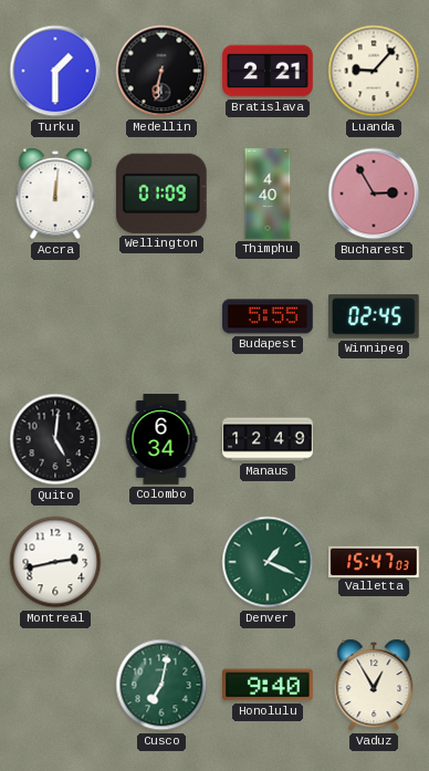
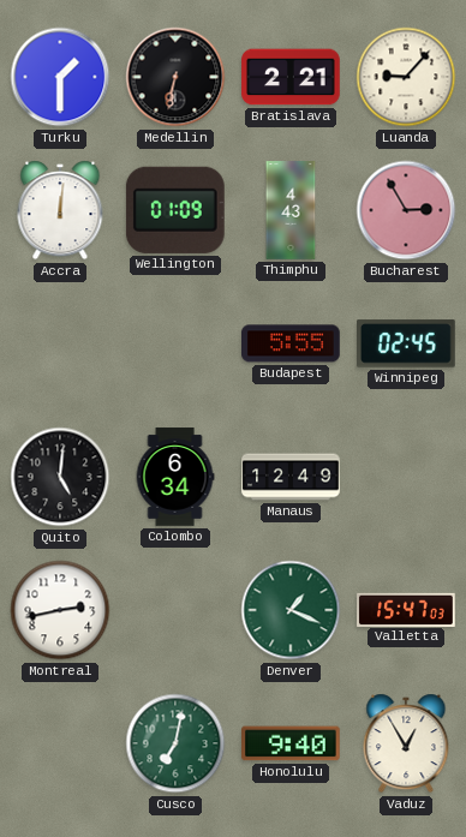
Thimphu: 4:40 -> 4:43 (291, 210)
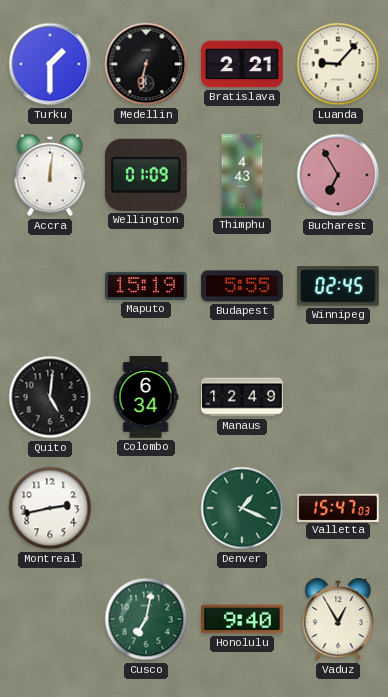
Bucharest: 2:55 -> 6:55 (338, 175)
Maputo: none -> 15:19 (147, 286)
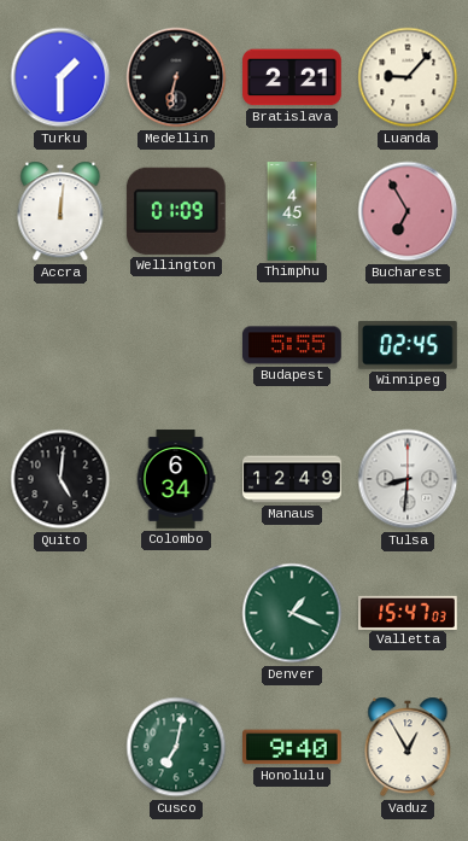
Thimphu: 4:43 -> 4:45 (292, 211)
Maputo: 15:19 -> none (147, 286)
Tulsa: none -> 8:31 (408, 479)
Montreal: 2:43 -> none (50, 508)
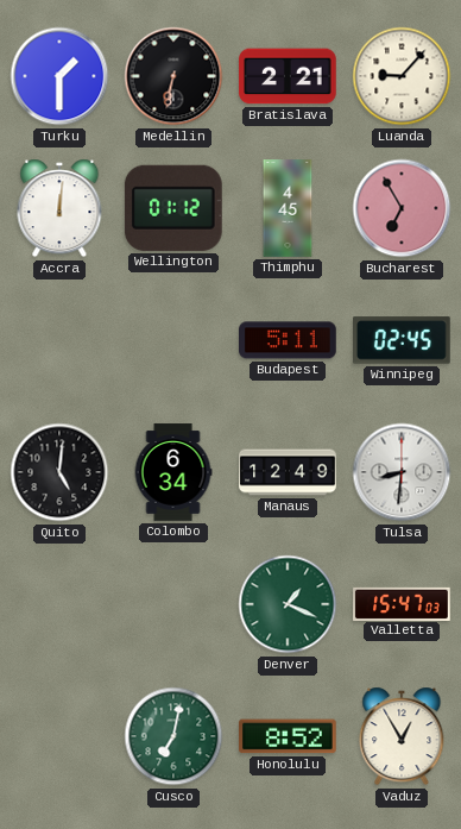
Wellington: 01:09 -> 01:12 (173, 208)
Budapest: 5:55 -> 5:11 (289, 340)
Honolulu: 9:40 -> 8:52 (289, 736)
